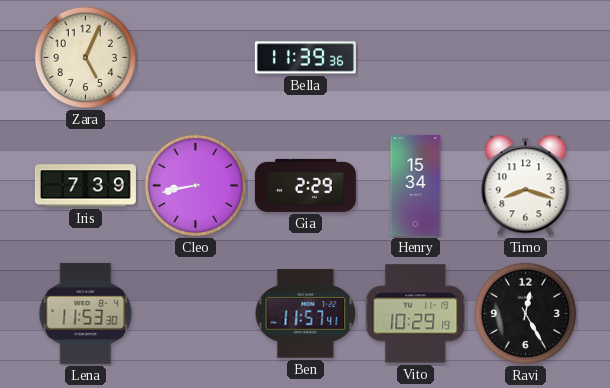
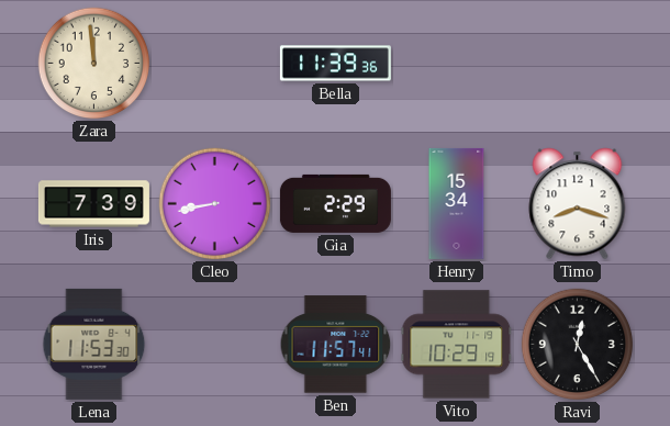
Zara: 5:04 -> 11:59 (94, 64)
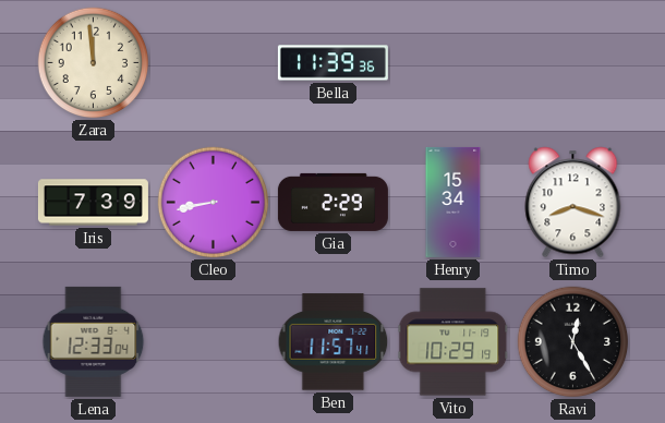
Lena: 11:53 -> 12:33 (94, 341)
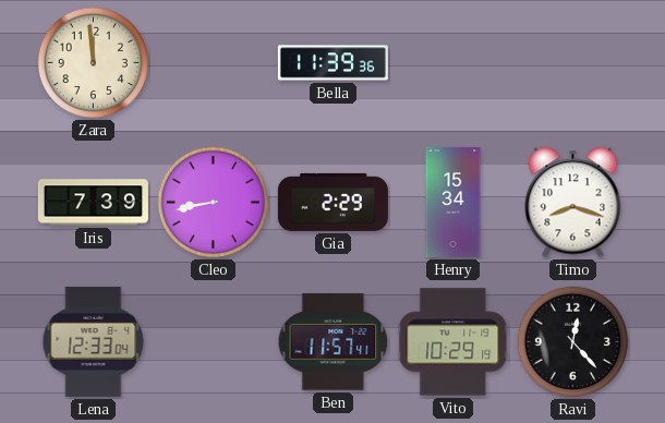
Ravi: 12:25 -> 12:23 (573, 342)
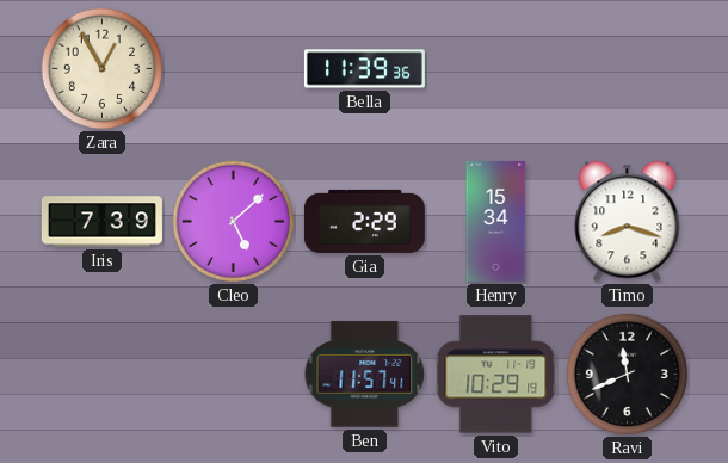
Zara: 11:59 -> 12:55 (103, 69)
Cleo: 8:43 -> 5:08 (234, 222)
Lena: 12:33 -> none (94, 341)
Ravi: 12:23 -> 11:41 (628, 375)
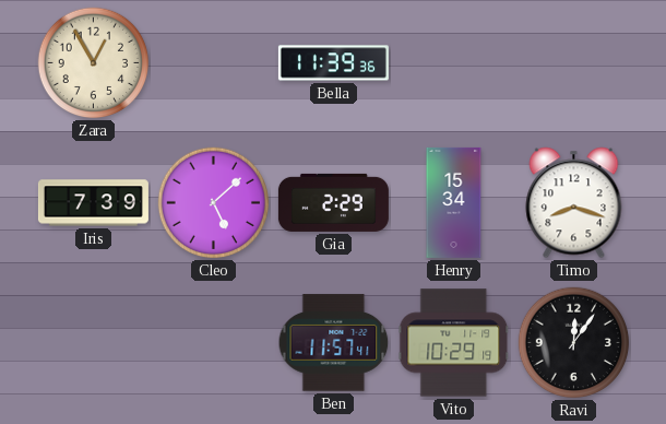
Ravi: 11:41 -> 12:06 (574, 343)
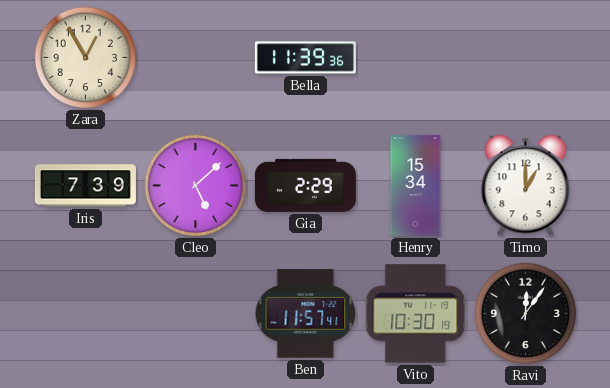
Timo: 8:18 -> 1:00 (526, 186)
Vito: 10:29 -> 10:30 (416, 314)
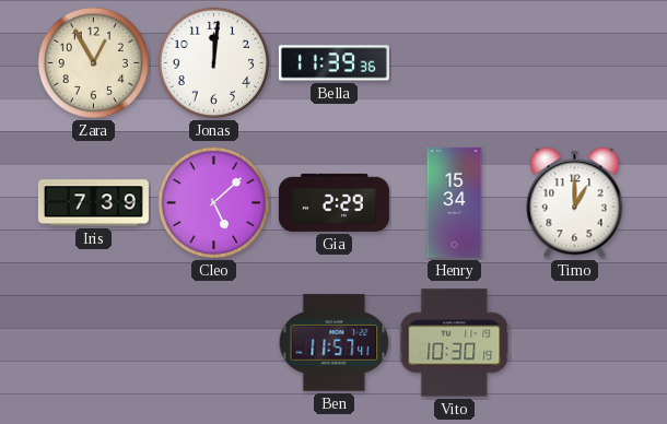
Jonas: none -> 12:01 (214, 63)
Ravi: 12:06 -> none (526, 314)
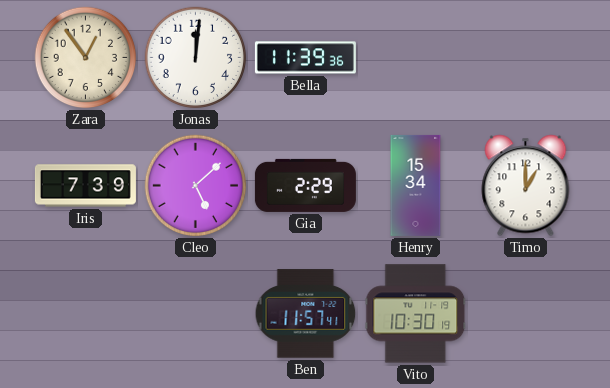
Zara: 12:55 -> 12:54 (86, 58)
